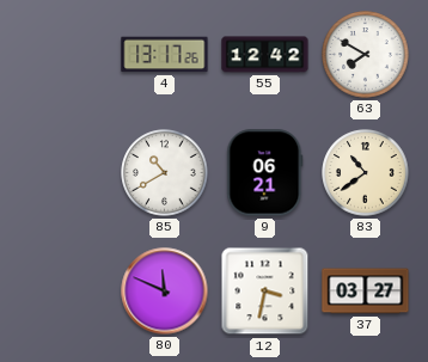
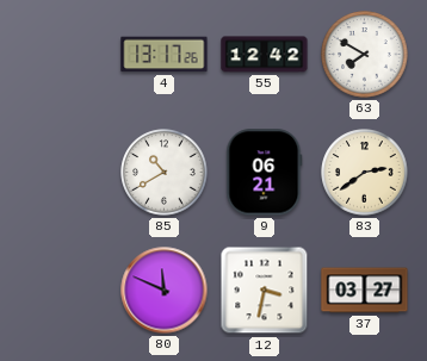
83: 10:39 -> 2:39 (365, 173)
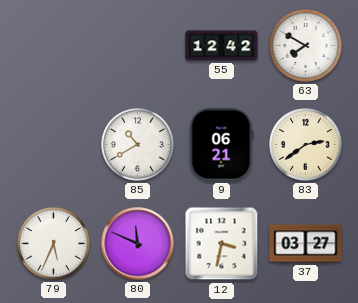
4: 13:17 -> none (165, 55)
79: none -> 5:34 (54, 244)
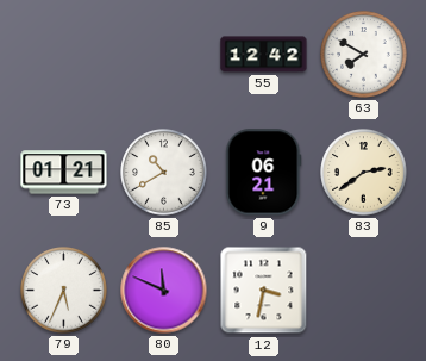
73: none -> 01:21 (64, 173)
37: 03:27 -> none (306, 244)
